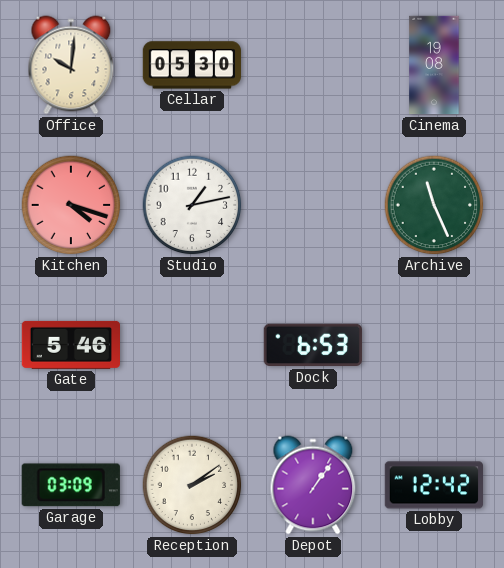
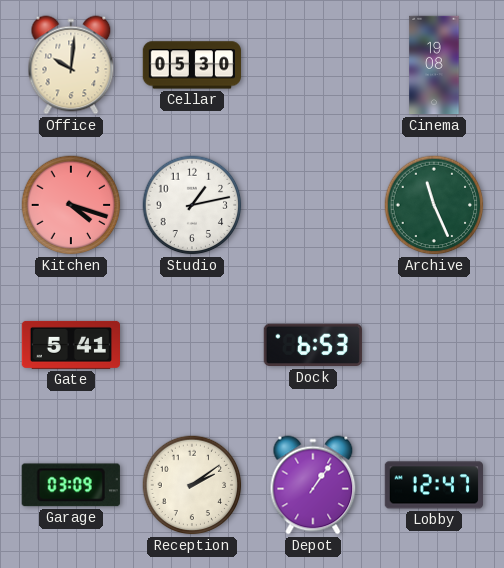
Gate: 5:46 -> 5:41 (70, 345)
Lobby: 12:42 -> 12:47 (433, 485)
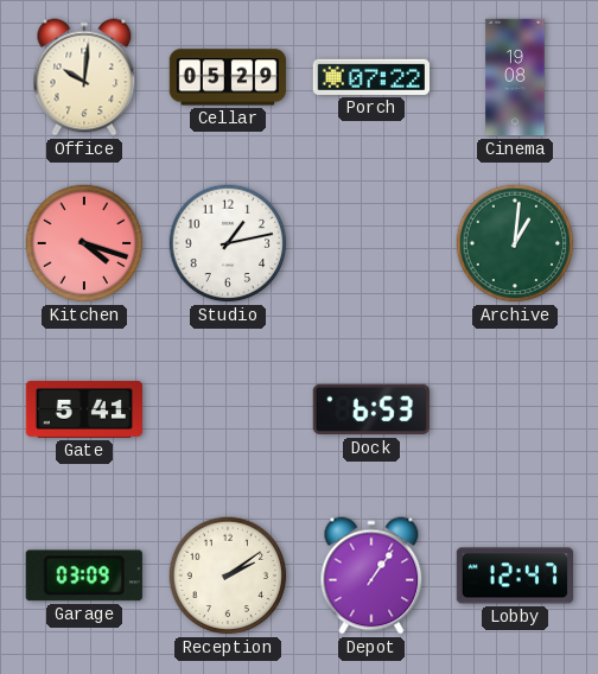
Cellar: 05:30 -> 05:29 (227, 77)
Porch: none -> 07:22 (370, 77)
Archive: 11:26 -> 1:01 (515, 243)
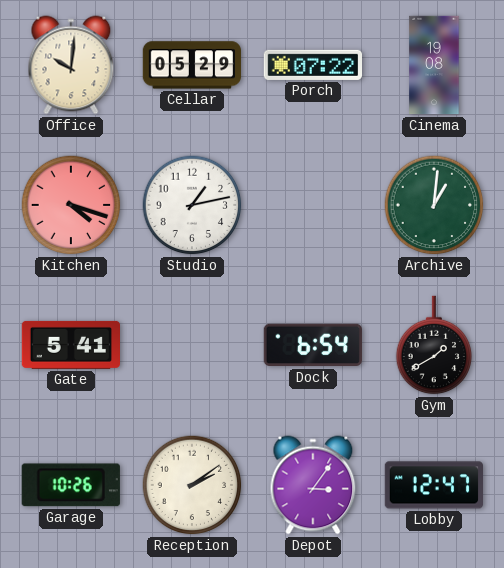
Dock: 6:53 -> 6:54 (312, 345)
Gym: none -> 1:40 (434, 345)
Garage: 03:09 -> 10:26 (71, 485)
Depot: 1:06 -> 3:06 (313, 485)
